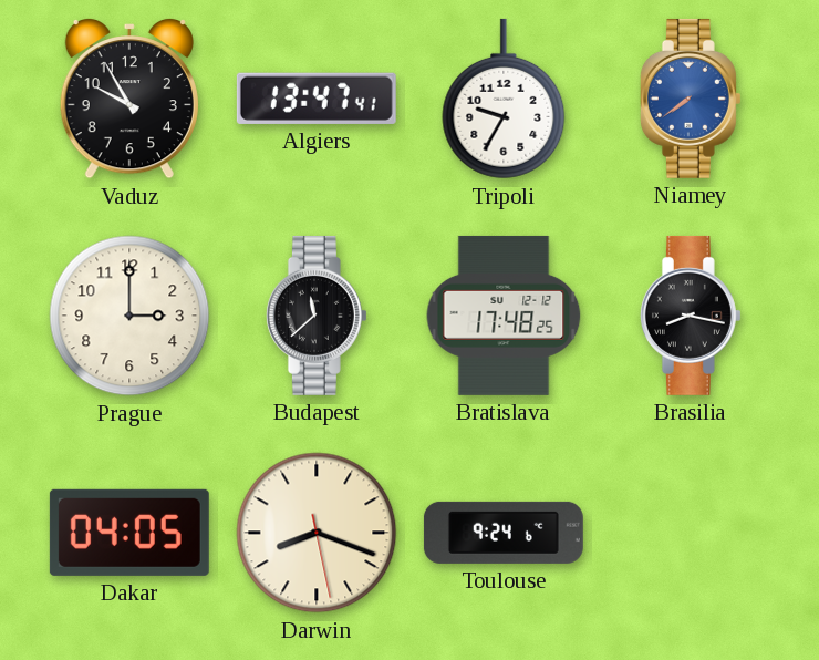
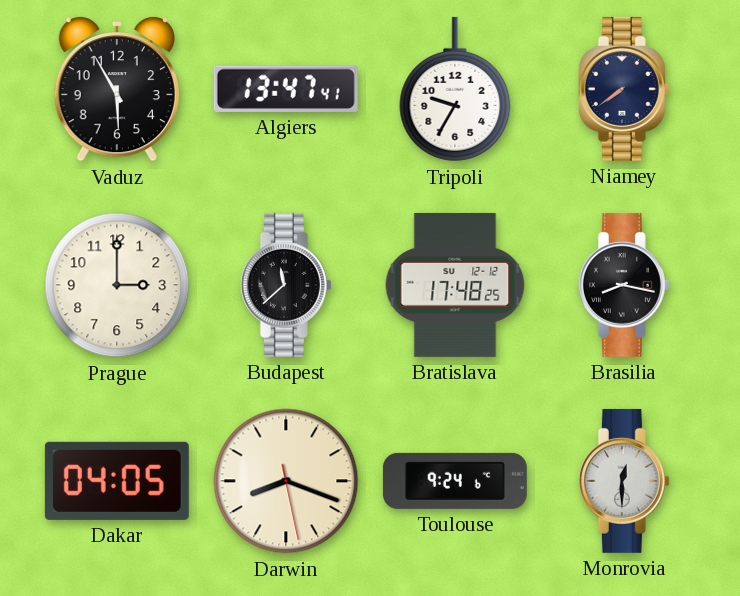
Vaduz: 9:55 -> 5:55 (117, 89)
Niamey dial: blue -> navy (624, 89)
Monrovia: none -> 12:30 (624, 481)
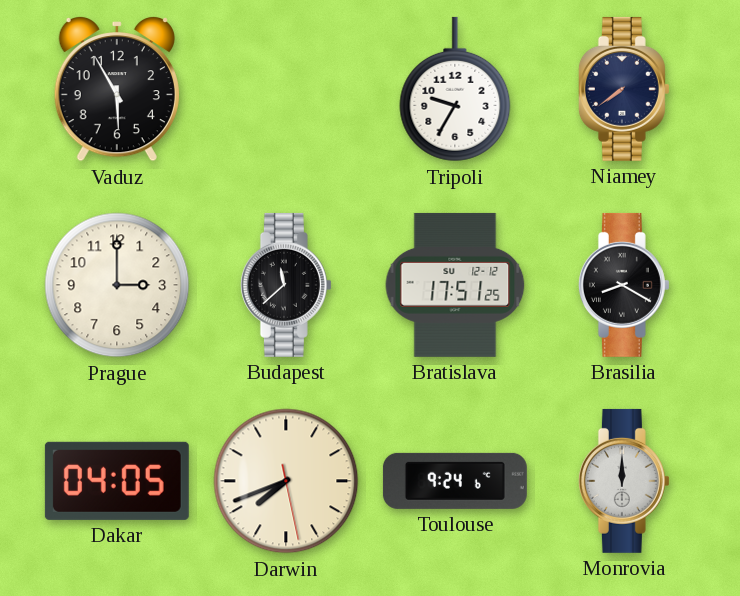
Algiers: 13:47 -> none (286, 89)
Bratislava: 17:48 -> 17:51 (455, 285)
Brasilia: 8:17 -> 8:20 (624, 285)
Darwin: 8:18 -> 7:41 (286, 481)
Monrovia: 12:30 -> 12:00 (624, 481)
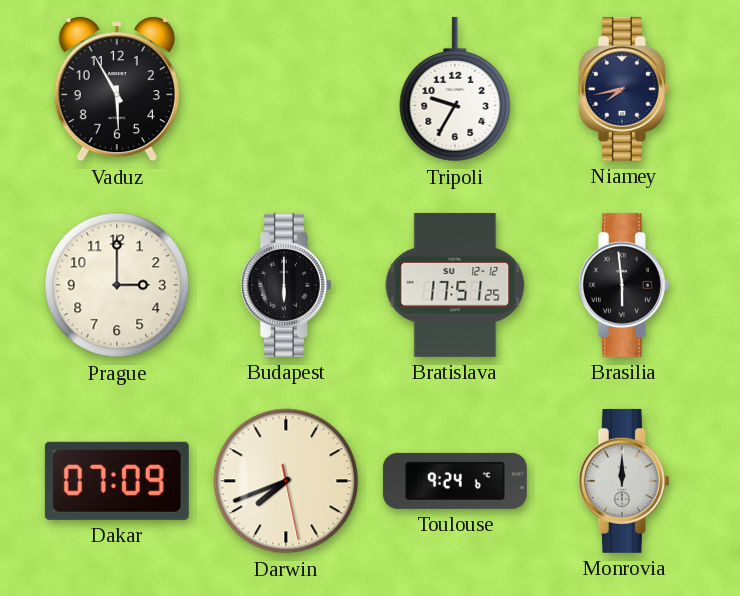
Niamey: 7:39 -> 7:43 (624, 89)
Budapest: 11:38 -> 6:00 (286, 285)
Brasilia: 8:20 -> 5:59 (624, 285)
Dakar: 04:05 -> 07:09 (117, 481)
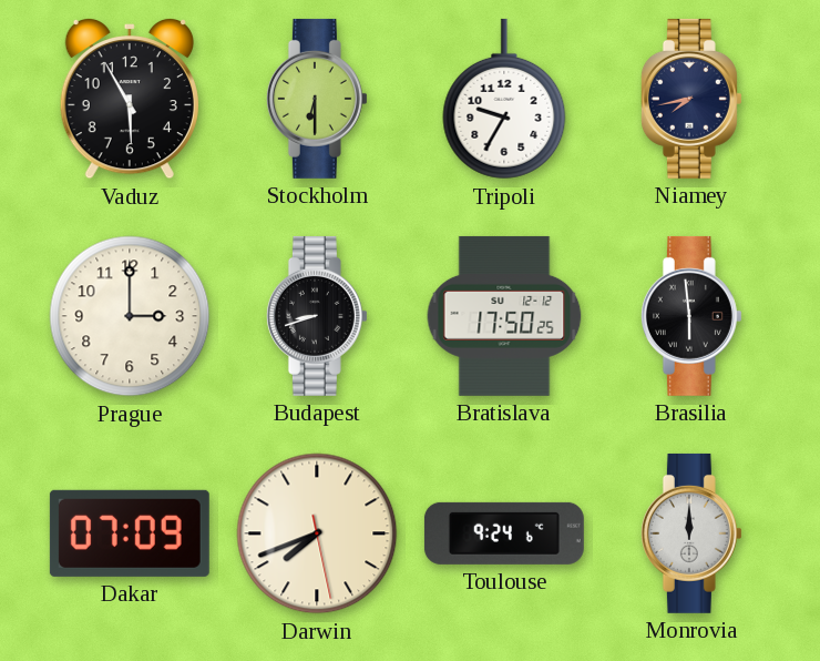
Stockholm: none -> 6:30 (317, 99)
Budapest: 6:00 -> 8:42 (317, 316)
Bratislava: 17:51 -> 17:50 (504, 316)
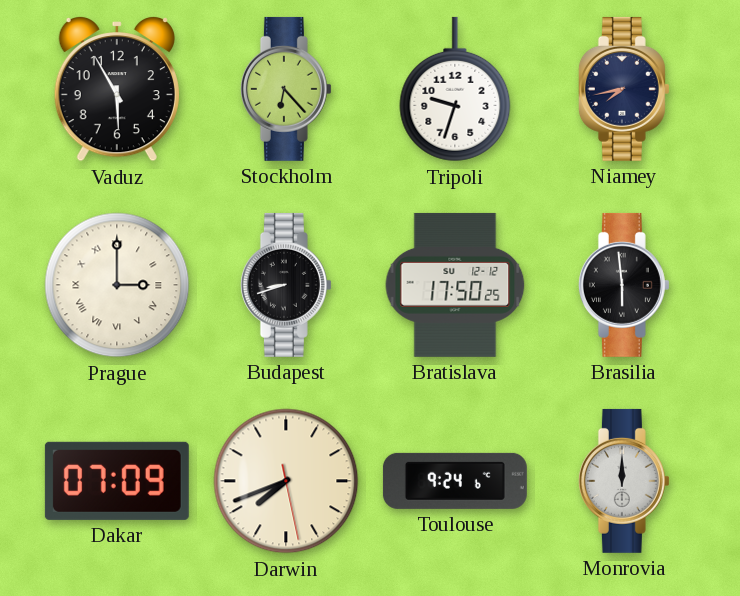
Stockholm: 6:30 -> 6:23 (286, 89)
Tripoli: 9:35 -> 9:33 (455, 89)
Prague numerals: Arabic -> Roman (117, 285)
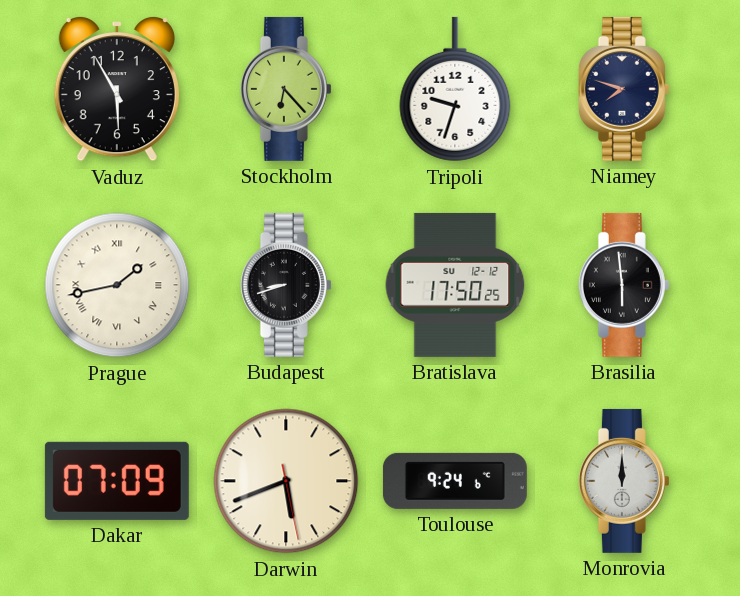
Niamey: 7:43 -> 7:48 (624, 89)
Prague: 3:00 -> 1:43 (117, 285)
Darwin: 7:41 -> 5:41 (286, 481)
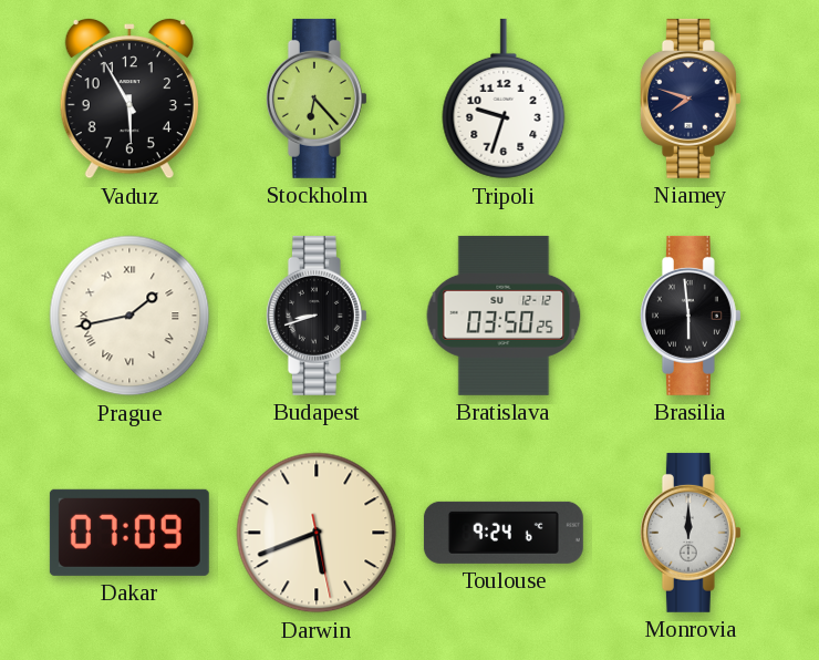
Bratislava: 17:50 -> 03:50 (504, 316)
